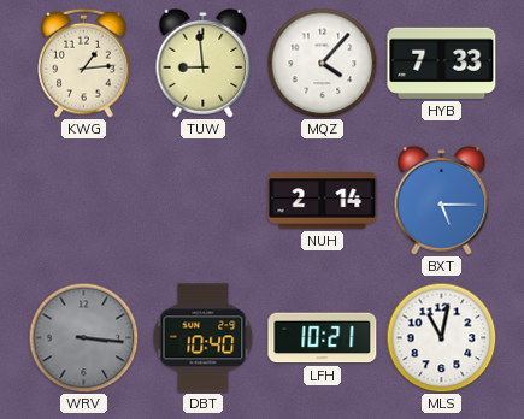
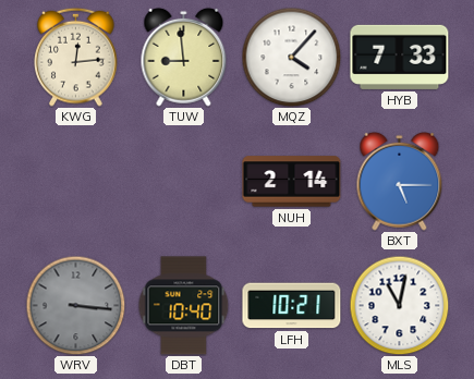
KWG: 1:14 -> 12:14 (76, 57)
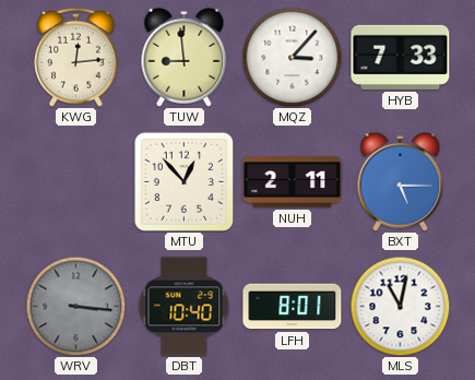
MQZ: 4:07 -> 3:07 (292, 57)
MTU: none -> 12:53 (183, 181)
NUH: 2:14 -> 2:11 (293, 182)
LFH: 10:21 -> 8:01 (293, 307)
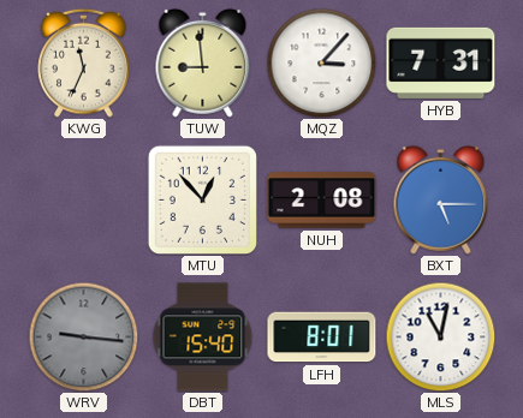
KWG: 12:14 -> 11:34 (84, 62)
HYB: 7:33 -> 7:31 (441, 62)
NUH: 2:11 -> 2:08 (322, 201)
WRV: 3:16 -> 9:16 (83, 336)
DBT: 10:40 -> 15:40 (203, 338)
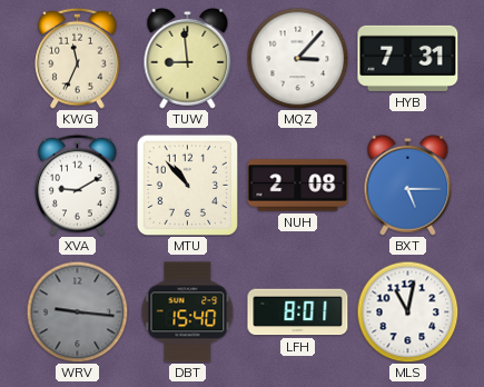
XVA: none -> 9:10 (78, 185)
MTU: 12:53 -> 10:53 (187, 185)
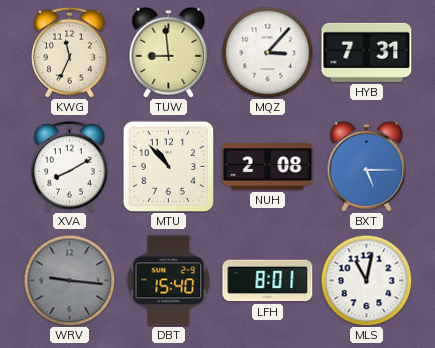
XVA: 9:10 -> 8:10 (70, 166)
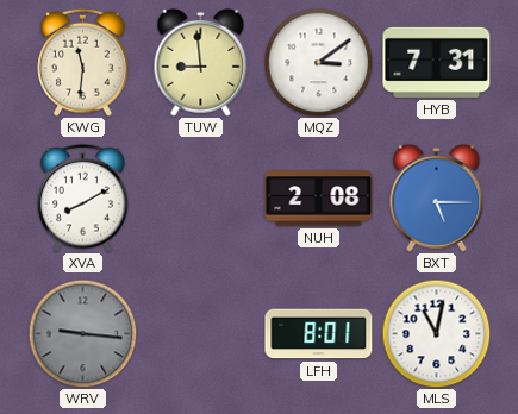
KWG: 11:34 -> 11:31 (83, 62)
MQZ: 3:07 -> 3:09 (318, 62)
MTU: 10:53 -> none (168, 166)
DBT: 15:40 -> none (169, 281)
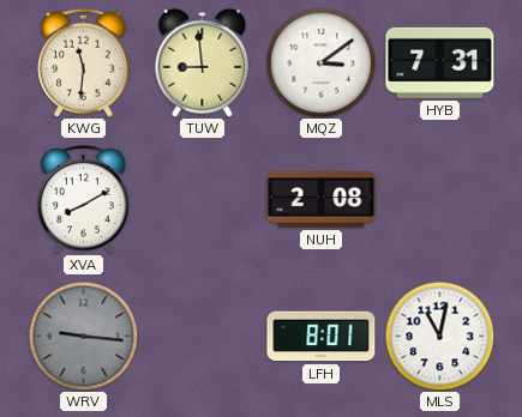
BXT: 5:15 -> none (437, 197)
